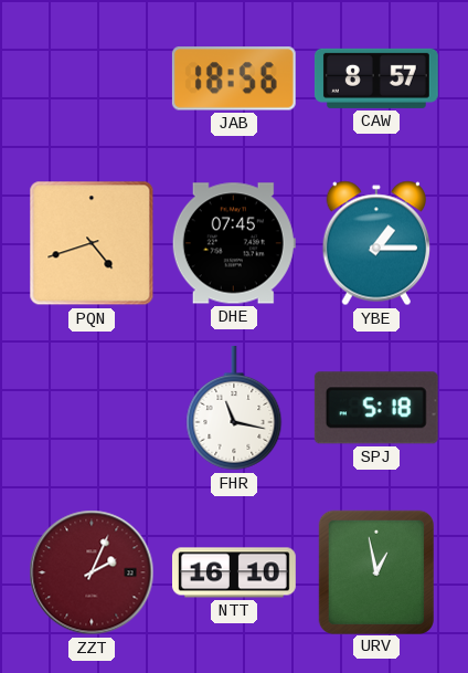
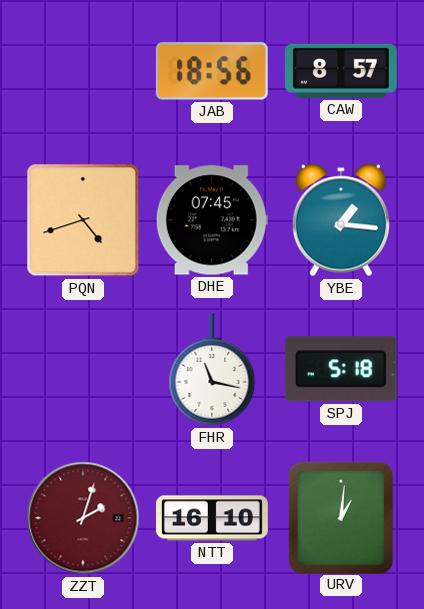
YBE: 1:15 -> 1:16 (340, 220)
ZZT: 2:04 -> 2:03 (83, 518)
URV: 12:58 -> 1:01 (340, 517)
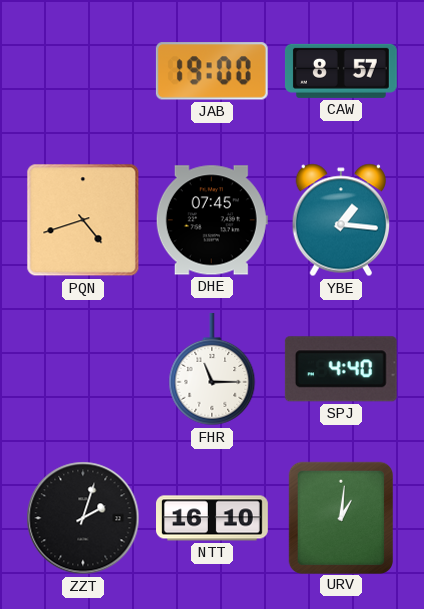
JAB: 18:56 -> 19:00 (212, 71)
FHR: 11:17 -> 11:15 (212, 369)
SPJ: 5:18 -> 4:40 (341, 369)
ZZT dial: burgundy -> black (83, 518)
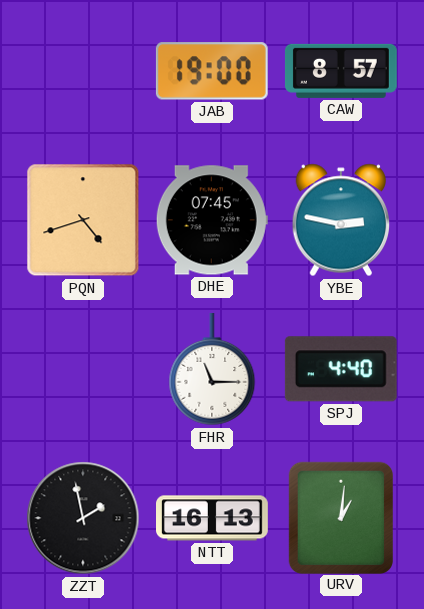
YBE: 1:16 -> 2:47 (340, 220)
ZZT: 2:03 -> 1:58 (83, 518)
NTT: 16:10 -> 16:13 (213, 518)
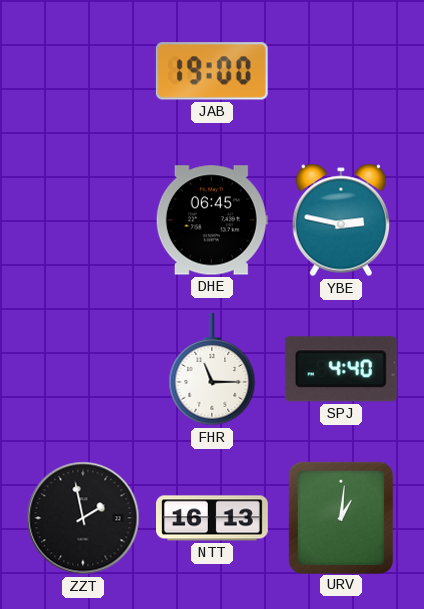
CAW: 8:57 -> none (341, 71)
PQN: 4:42 -> none (83, 220)
DHE: 07:45 -> 06:45 (212, 220)
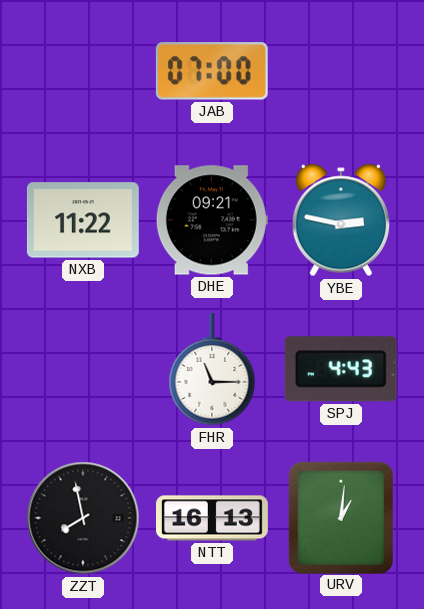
JAB: 19:00 -> 07:00 (212, 71)
NXB: none -> 11:22 (83, 220)
DHE: 06:45 -> 09:21 (212, 220)
SPJ: 4:40 -> 4:43 (341, 369)
ZZT: 1:58 -> 7:58 (83, 518)
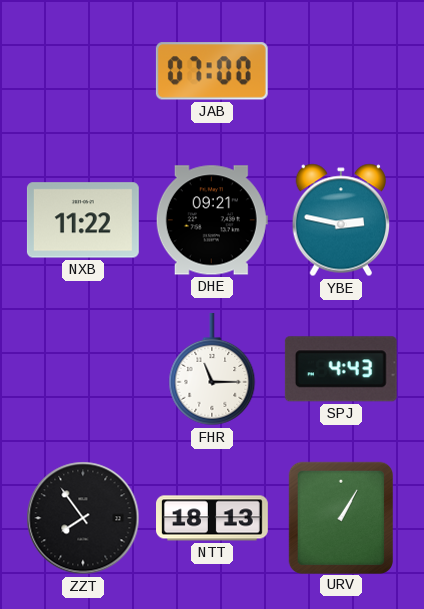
ZZT: 7:58 -> 7:54 (83, 518)
NTT: 16:13 -> 18:13 (213, 518)
URV: 1:01 -> 1:05 (340, 517)
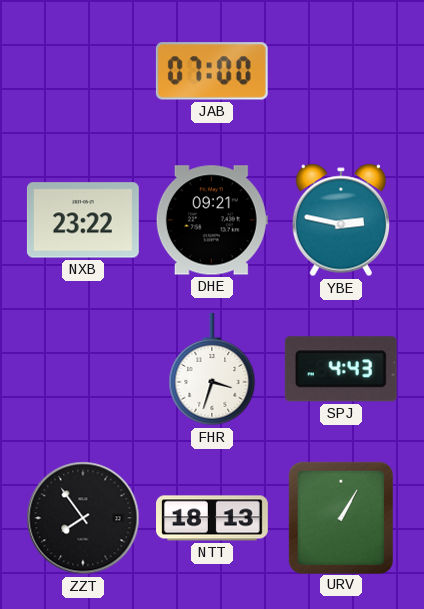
NXB: 11:22 -> 23:22 (83, 220)
FHR: 11:15 -> 3:33 (212, 369)
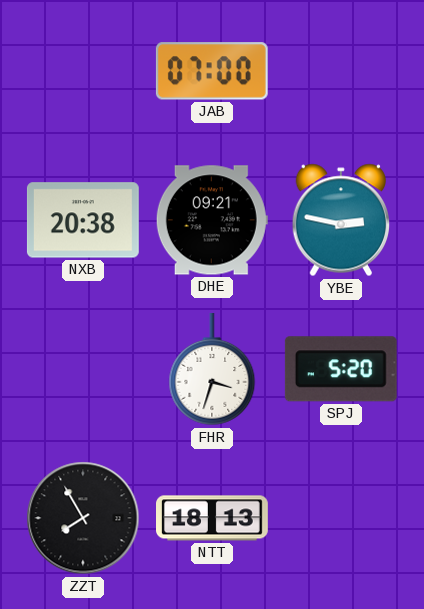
NXB: 23:22 -> 20:38 (83, 220)
SPJ: 4:43 -> 5:20 (341, 369)
ZZT: 7:54 -> 7:55 (83, 518)
URV: 1:05 -> none (340, 517)
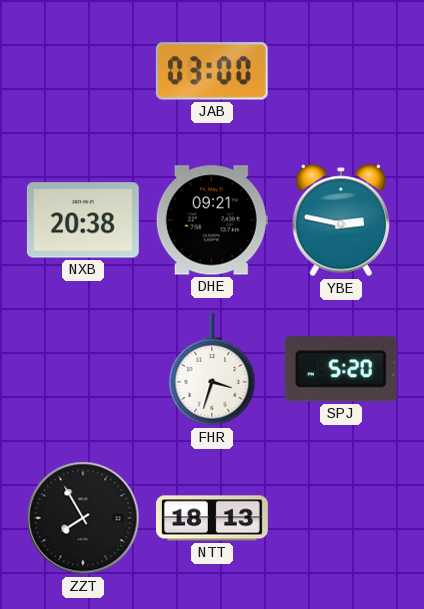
JAB: 07:00 -> 03:00 (212, 71)
